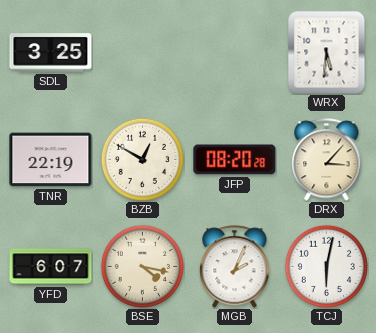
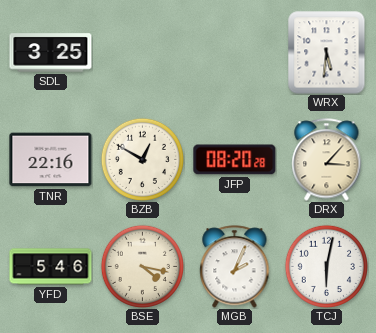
TNR: 22:19 -> 22:16 (51, 160)
YFD: 6:07 -> 5:46 (51, 267)
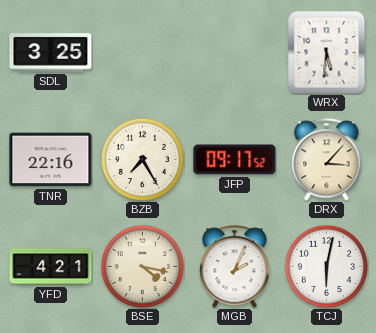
BZB: 12:50 -> 7:25 (142, 159)
JFP: 08:20 -> 09:17 (235, 160)
YFD: 5:46 -> 4:21 (51, 267)
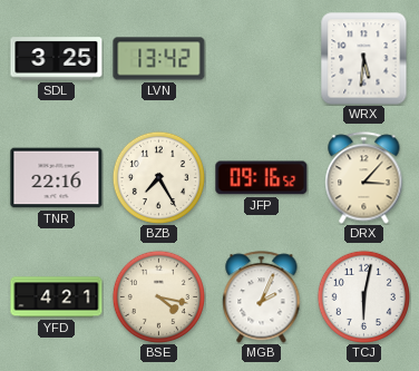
LVN: none -> 13:42 (159, 59)
JFP: 09:17 -> 09:16 (262, 178)
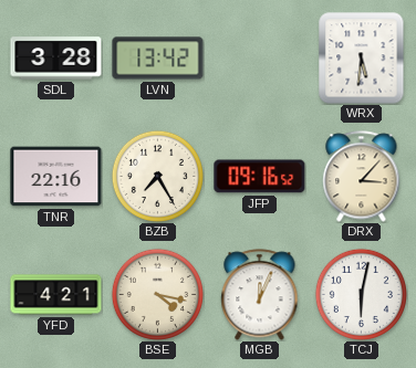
SDL: 3:25 -> 3:28 (56, 59)
MGB: 2:04 -> 12:04 (260, 295)
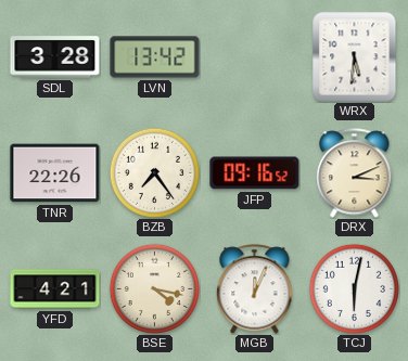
TNR: 22:16 -> 22:26 (55, 173)
BZB: 7:25 -> 7:24 (154, 172)
DRX: 3:07 -> 3:11 (355, 173)
